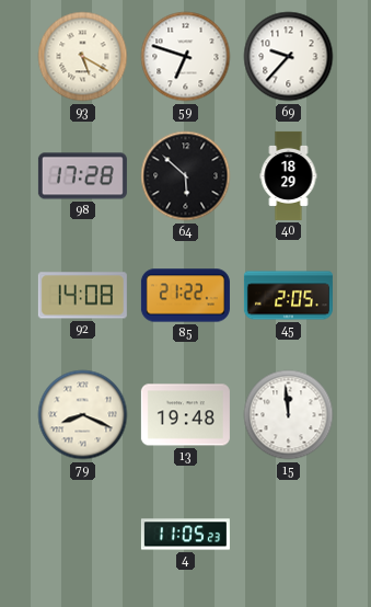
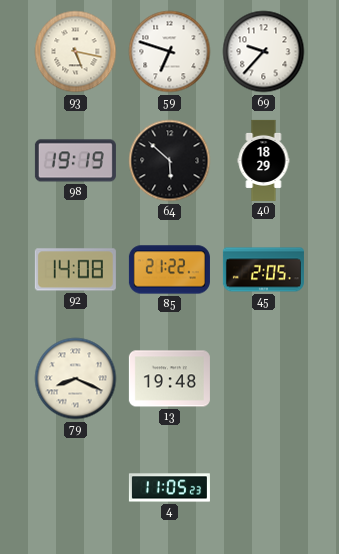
93: 5:20 -> 5:17 (76, 52)
98: 17:28 -> 19:19 (75, 161)
15: 11:59 -> none (289, 415)
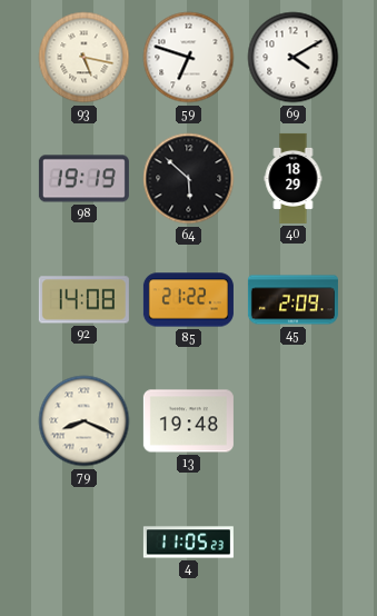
69: 9:37 -> 4:10 (294, 58)
45: 2:05 -> 2:09 (292, 300)
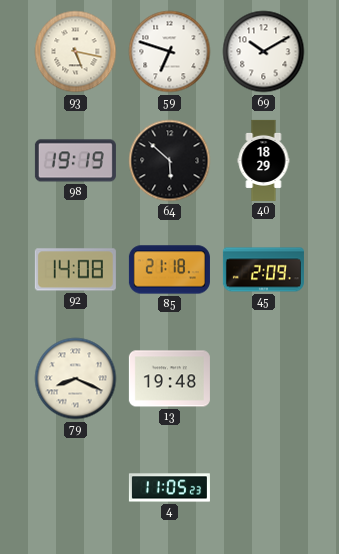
69: 4:10 -> 10:10 (264, 52)
85: 21:22 -> 21:18 (169, 270)
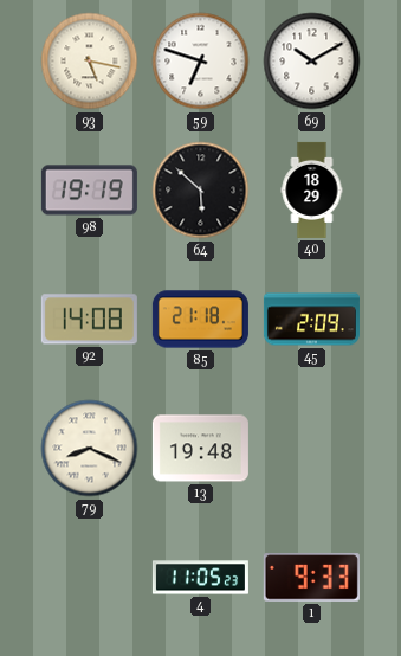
1: none -> 9:33 (311, 578)
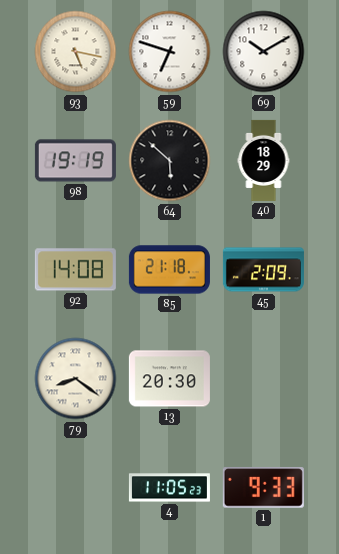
79: 8:19 -> 8:21 (76, 379)
13: 19:48 -> 20:30 (169, 379)
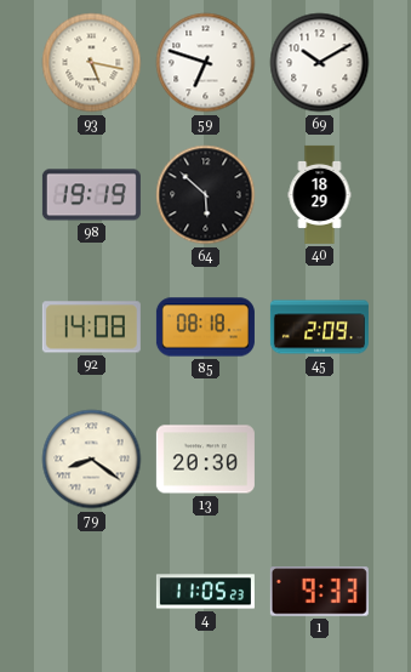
85: 21:18 -> 08:18 (205, 328)
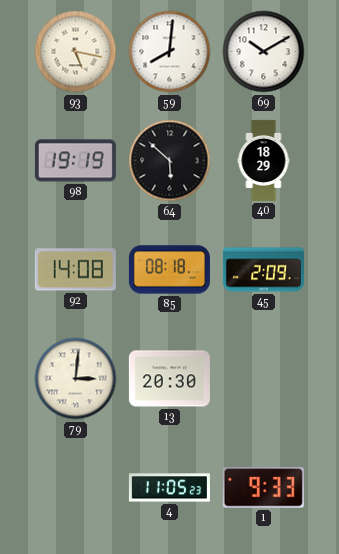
59: 6:48 -> 8:01 (170, 52)
79: 8:21 -> 3:01 (76, 379)
